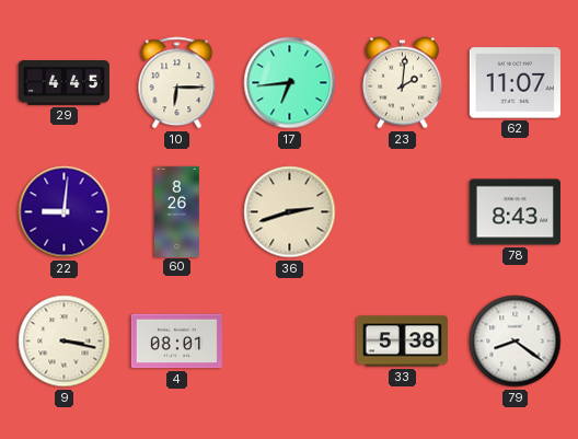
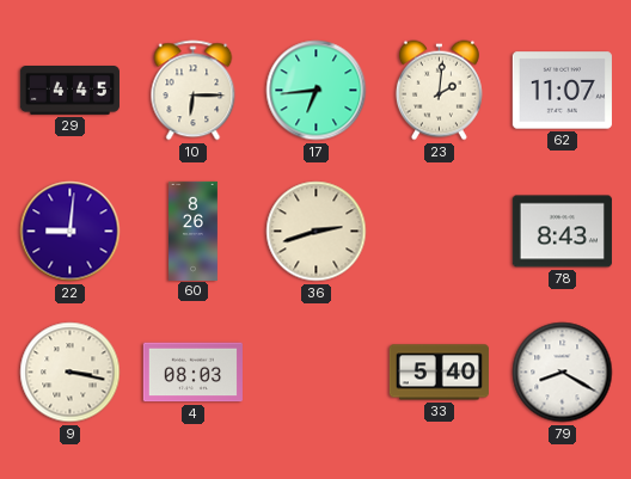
4: 08:01 -> 08:03 (192, 373)
33: 5:38 -> 5:40 (439, 373)
79: 8:21 -> 8:20 (563, 373)
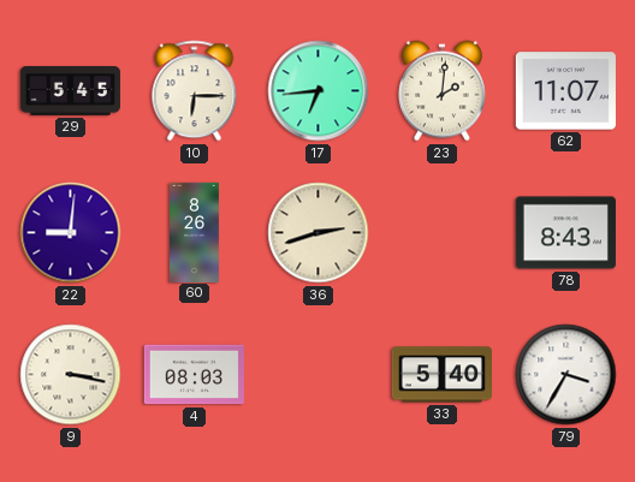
29: 4:45 -> 5:45 (70, 91)
79: 8:20 -> 3:35 (566, 375)
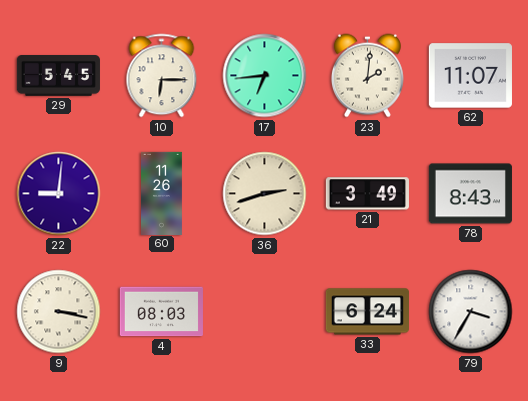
60: 8:26 -> 11:26 (162, 193)
21: none -> 3:49 (367, 194)
33: 5:40 -> 6:24 (367, 312)
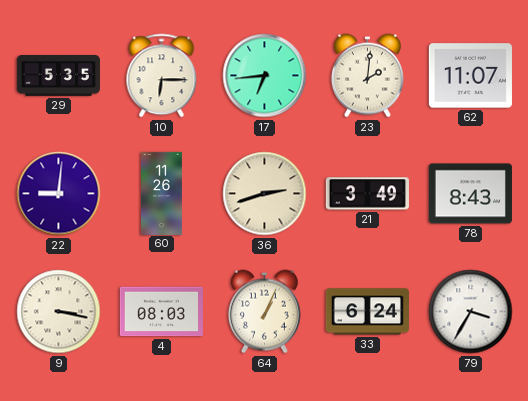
29: 5:45 -> 5:35 (58, 76)
64: none -> 1:04 (264, 312)
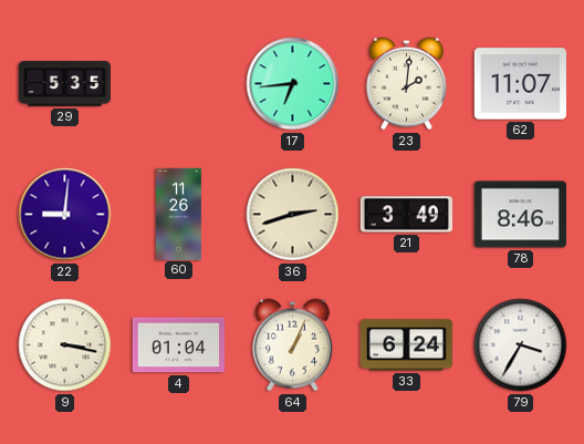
10: 6:15 -> none (162, 76)
78: 8:43 -> 8:46 (520, 215)
4: 08:03 -> 01:04 (178, 345)
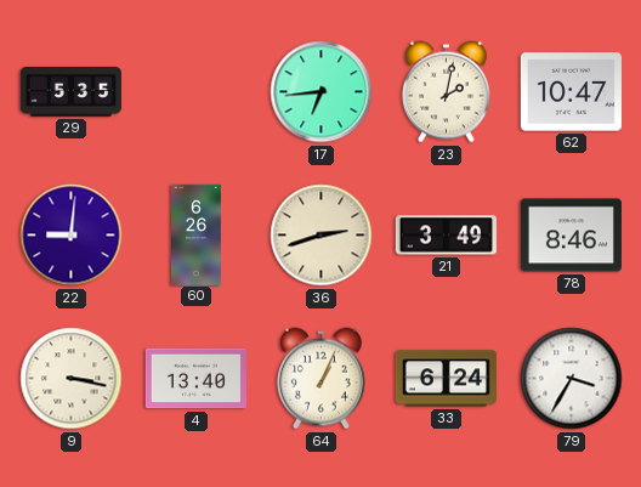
23: 2:01 -> 2:02 (446, 92)
62: 11:07 -> 10:47 (571, 92)
60: 11:26 -> 6:26 (197, 234)
4: 01:04 -> 13:40 (195, 379)
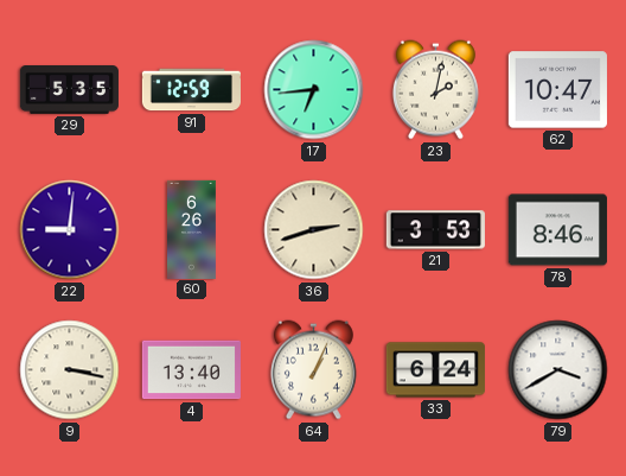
91: none -> 12:59 (191, 90)
21: 3:49 -> 3:53 (435, 230)
79: 3:35 -> 3:40 (558, 370)
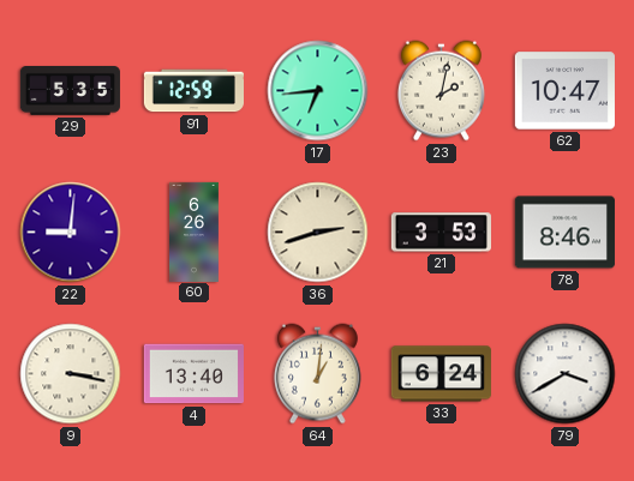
64: 1:04 -> 1:01 (317, 374)
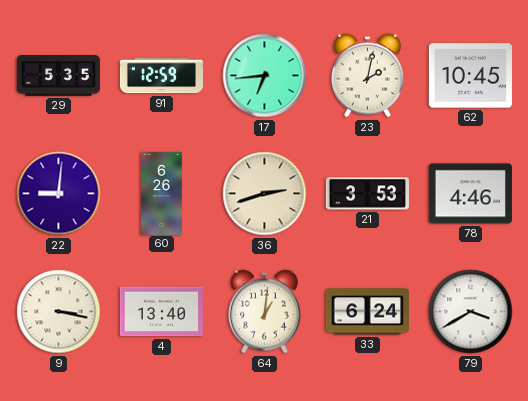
62: 10:47 -> 10:45 (470, 76)
78: 8:46 -> 4:46 (470, 194)
